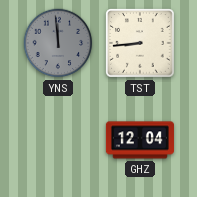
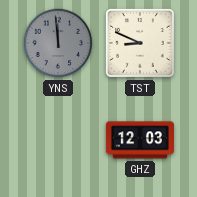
TST: 8:44 -> 8:49 (140, 43)
GHZ: 12:04 -> 12:03 (140, 140)
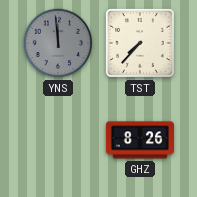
TST: 8:49 -> 7:37 (140, 43)
GHZ: 12:03 -> 8:26 (140, 140)
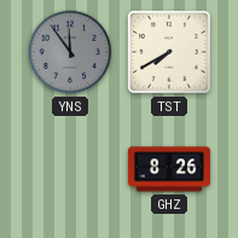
YNS: 11:59 -> 11:54 (70, 52)
TST: 7:37 -> 7:40 (169, 52)
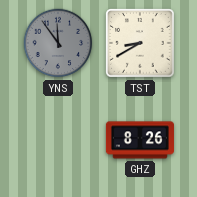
TST: 7:40 -> 8:40 (140, 43)
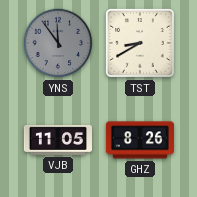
VJB: none -> 11:05 (58, 140)
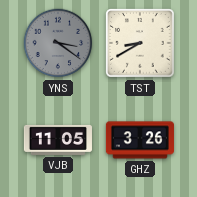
YNS: 11:54 -> 3:21 (58, 43)
GHZ: 8:26 -> 3:26 (140, 140)
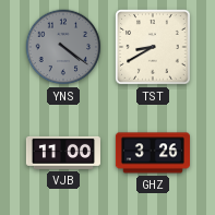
YNS: 3:21 -> 4:21 (63, 47)
VJB: 11:05 -> 11:00 (63, 153)
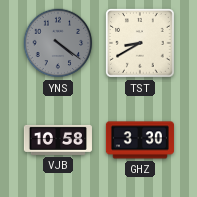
VJB: 11:00 -> 10:58 (58, 140)
GHZ: 3:26 -> 3:30 (140, 140)
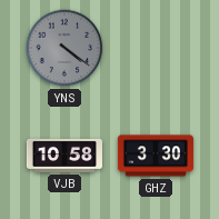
TST: 8:40 -> none (140, 43)
